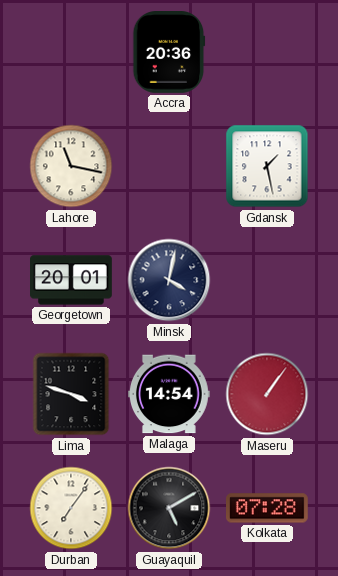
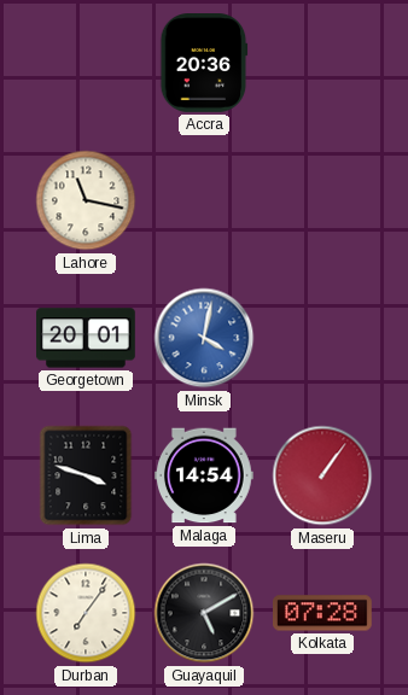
Gdansk: 1:28 -> none (267, 166)
Minsk dial: navy -> blue (204, 338)
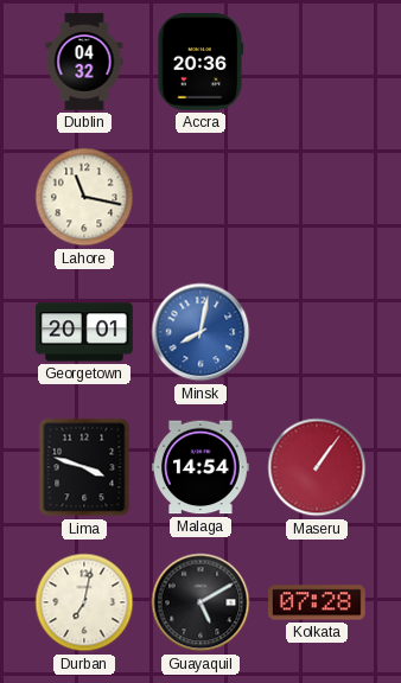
Dublin: none -> 04:32 (84, 62)
Minsk: 4:02 -> 8:02 (200, 332)
Durban: 7:06 -> 7:02 (84, 602)
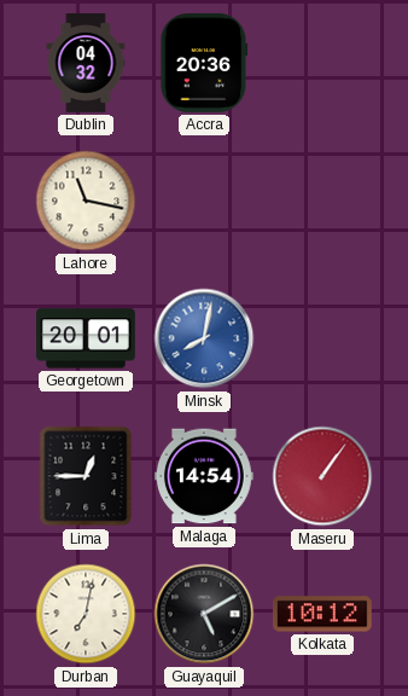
Lima: 3:48 -> 12:45 (86, 476)
Kolkata: 07:28 -> 10:12 (324, 614)
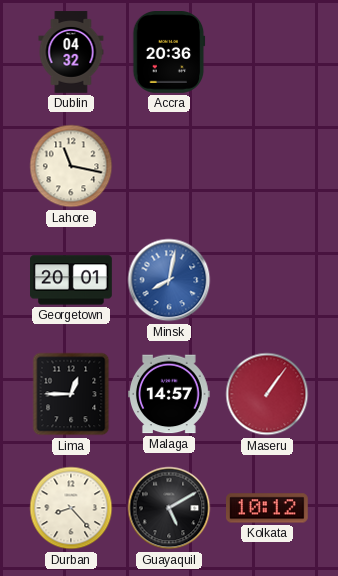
Malaga: 14:54 -> 14:57 (170, 394)
Durban: 7:02 -> 8:23 (71, 508)
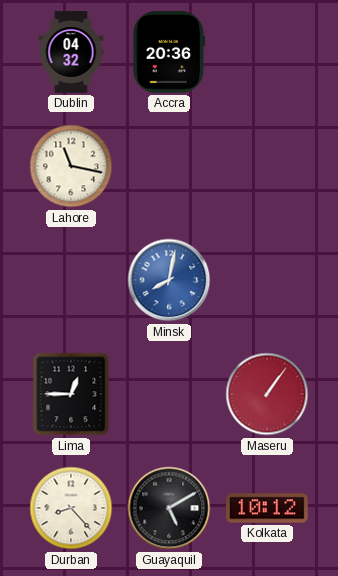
Georgetown: 20:01 -> none (72, 280)
Malaga: 14:57 -> none (170, 394)
